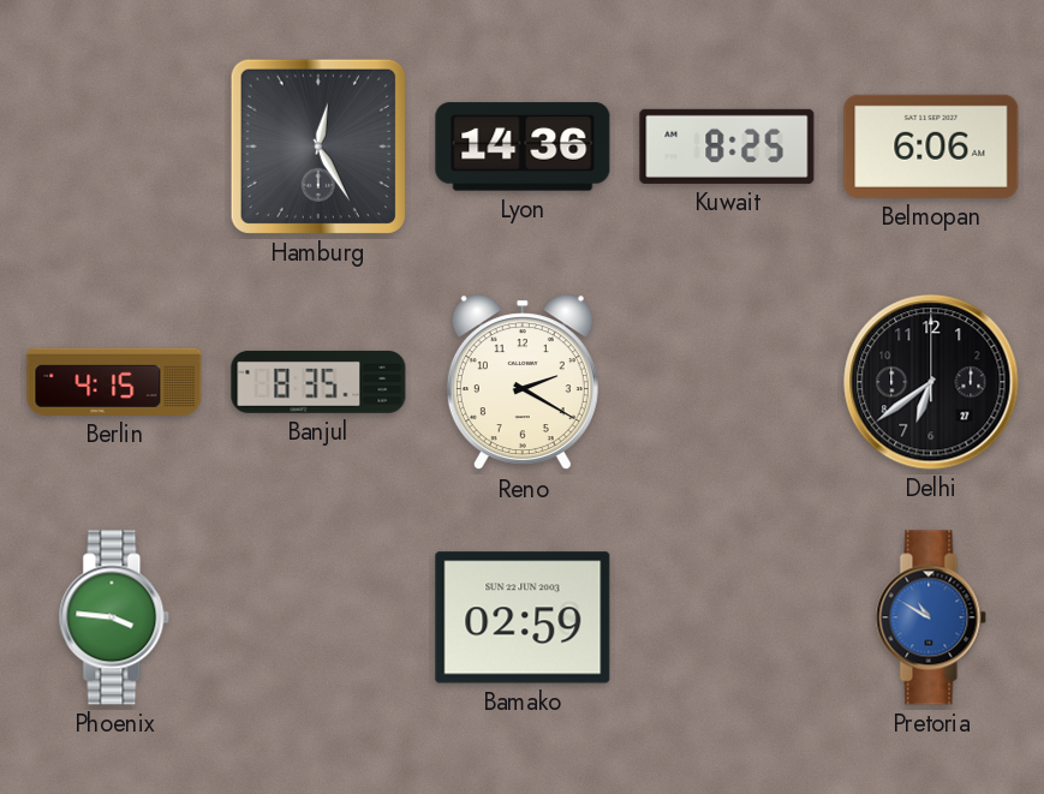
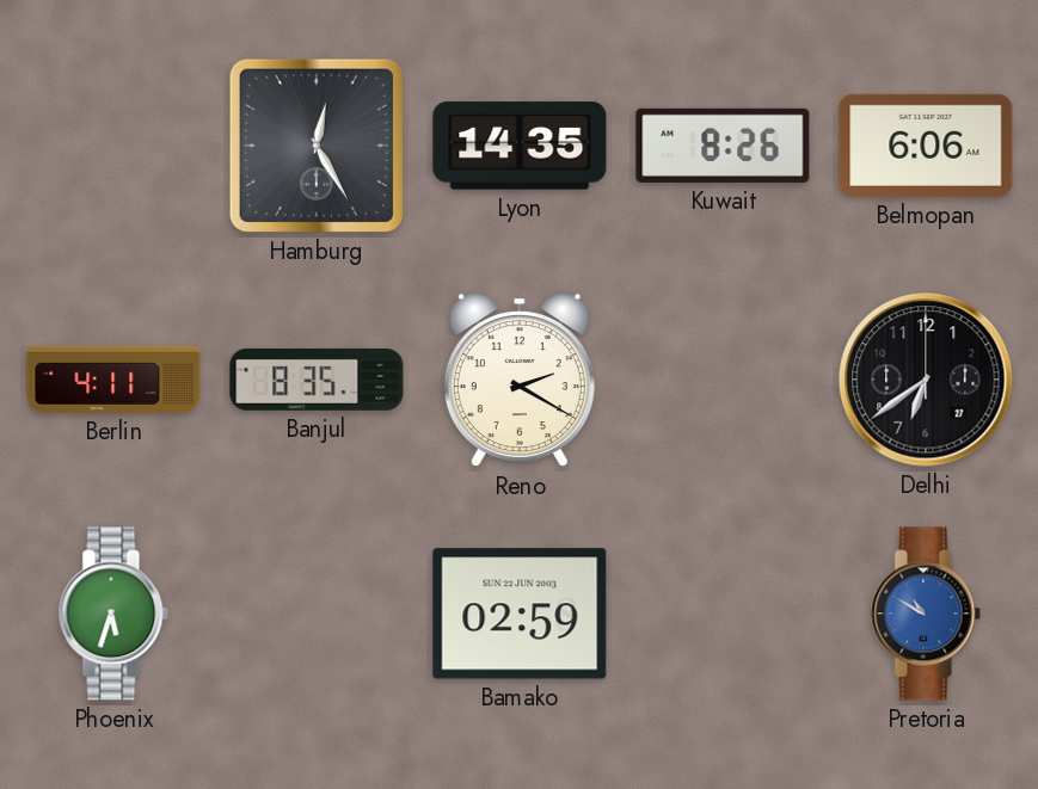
Lyon: 14:36 -> 14:35 (520, 146)
Kuwait: 8:25 -> 8:26 (723, 146)
Berlin: 4:15 -> 4:11 (113, 380)
Phoenix: 3:46 -> 5:33 (113, 614)
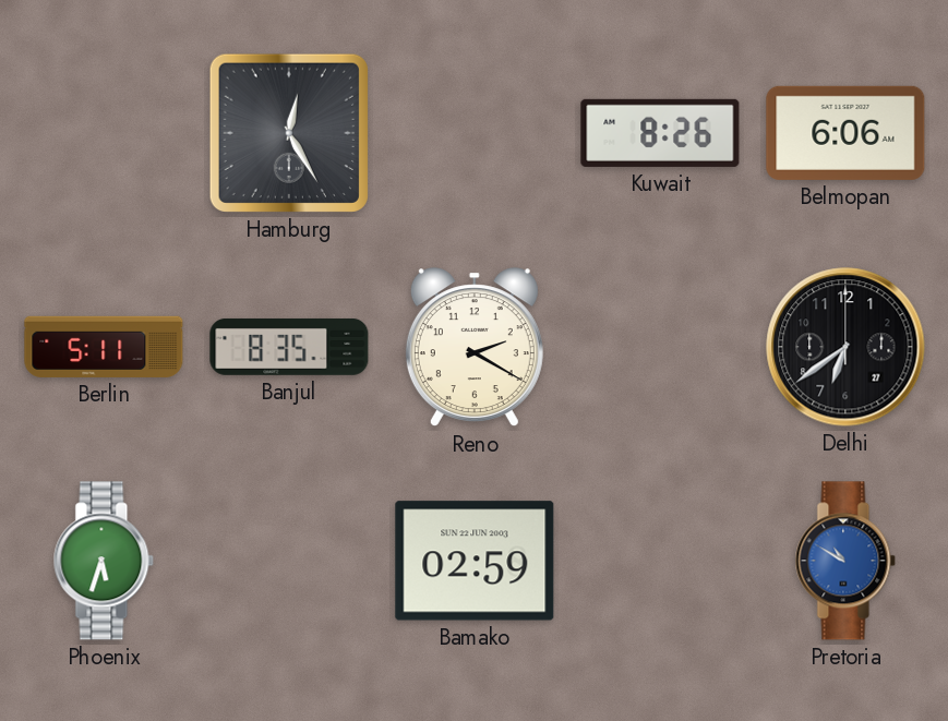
Lyon: 14:35 -> none (520, 146)
Berlin: 4:11 -> 5:11 (104, 347)
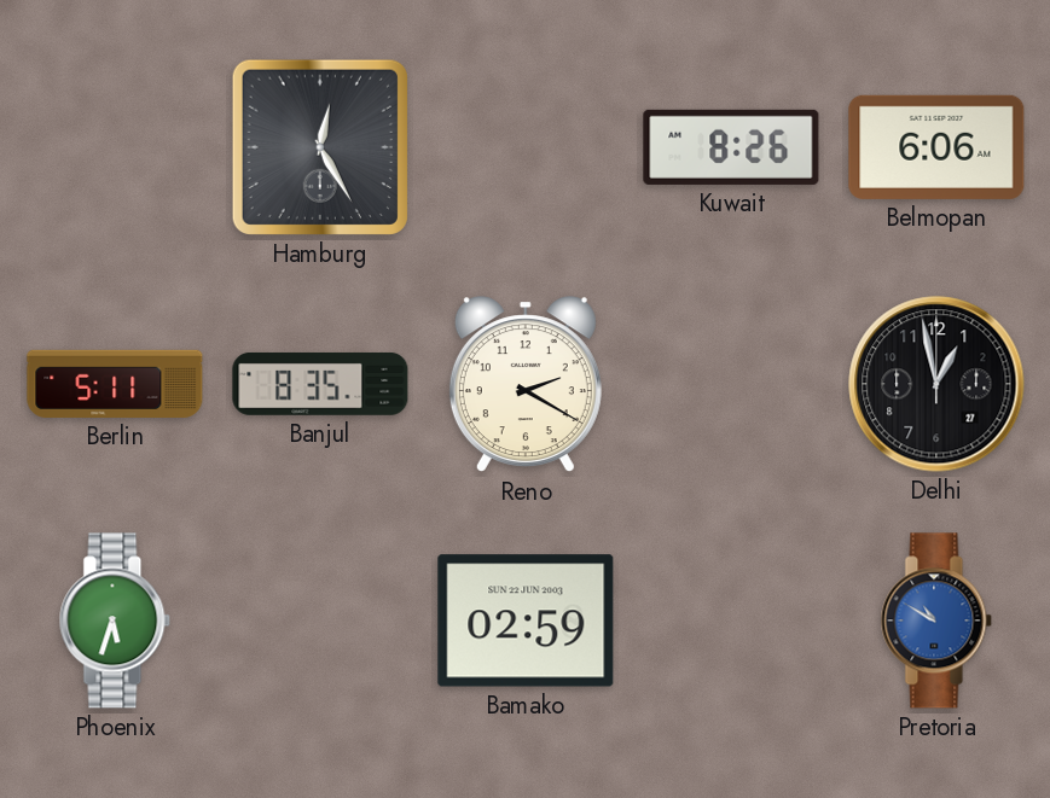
Delhi: 6:39 -> 12:58 (936, 384)
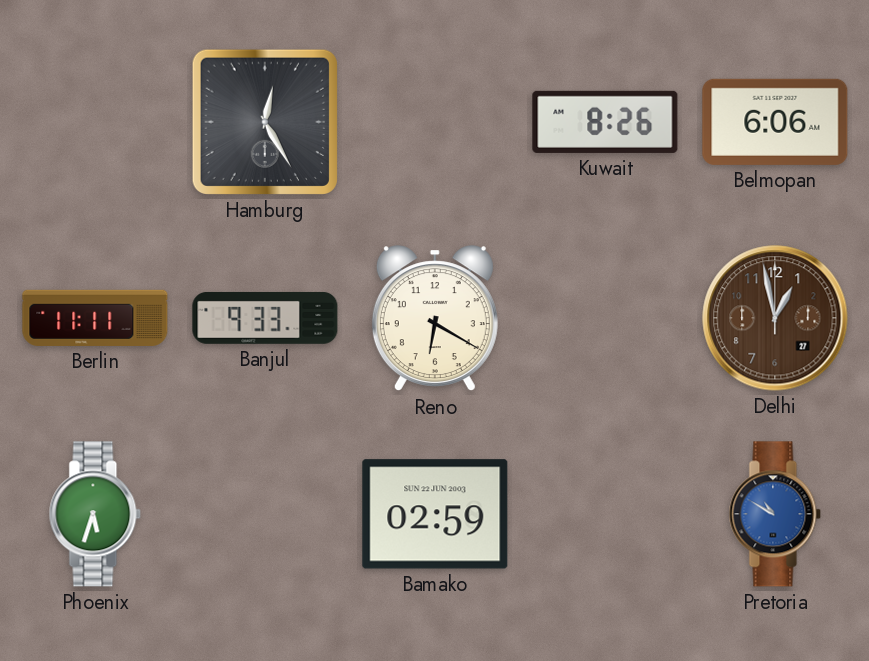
Berlin: 5:11 -> 11:11 (95, 318)
Banjul: 8:35 -> 9:33 (265, 318)
Reno: 2:20 -> 6:20 (435, 319)
Delhi dial: black -> brown (775, 318)
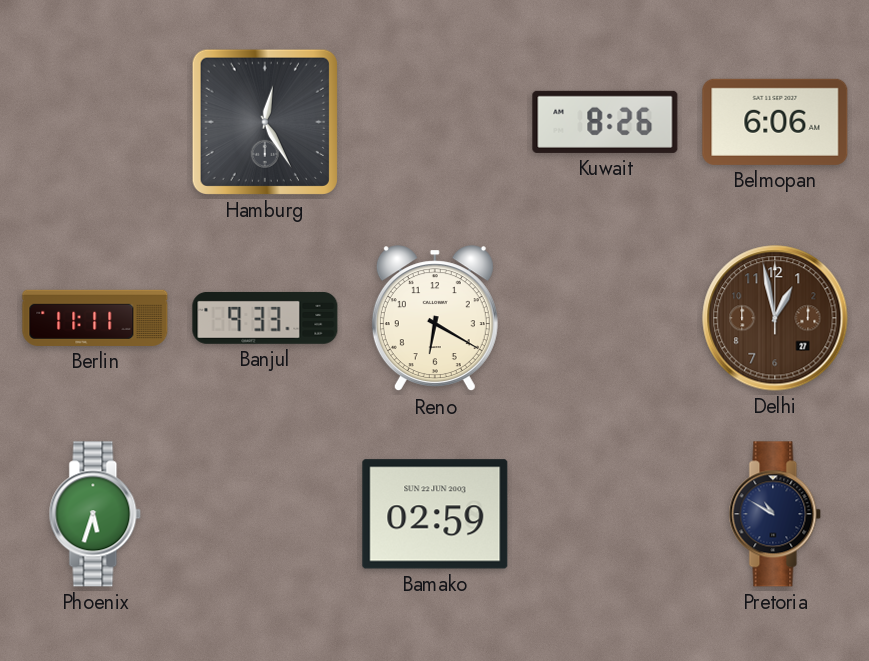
Pretoria dial: blue -> navy (775, 514)
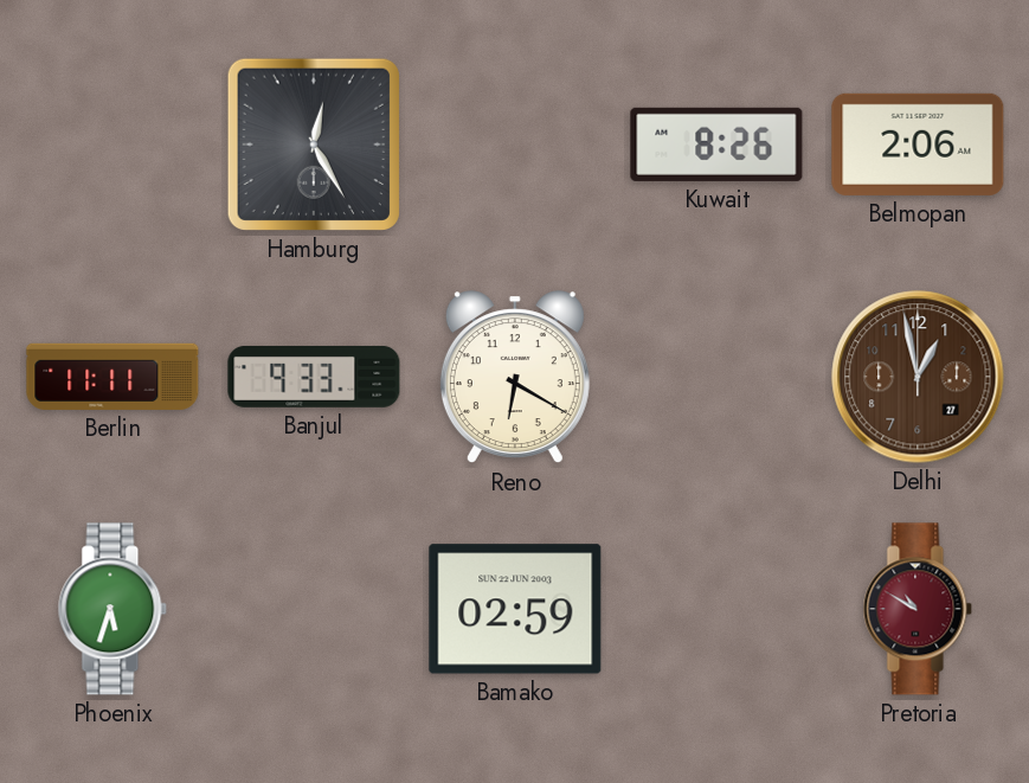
Belmopan: 6:06 -> 2:06 (918, 145)
Pretoria dial: navy -> burgundy (918, 609)
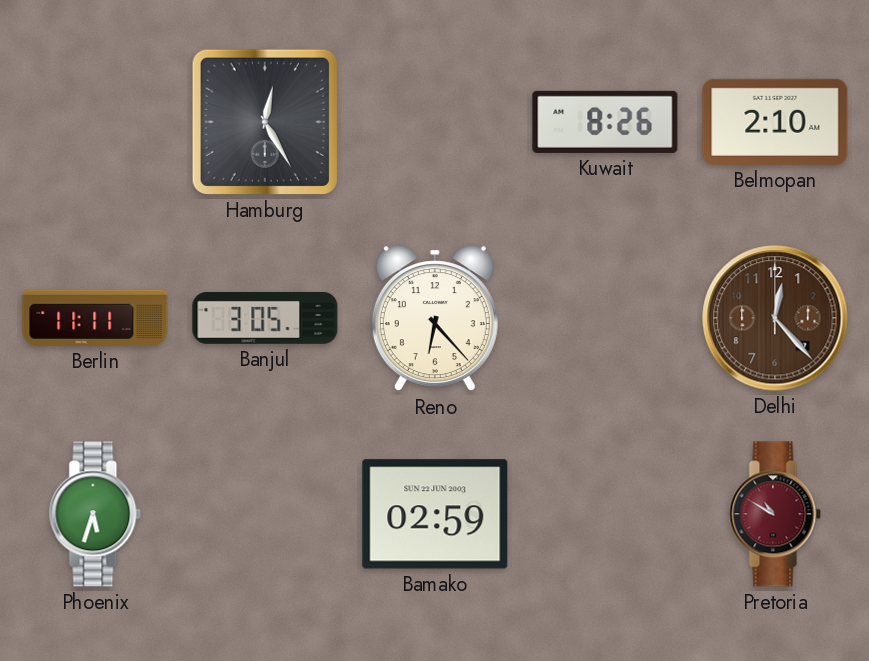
Belmopan: 2:06 -> 2:10 (775, 122)
Banjul: 9:33 -> 3:05 (265, 318)
Reno: 6:20 -> 6:23 (435, 319)
Delhi: 12:58 -> 12:23 (775, 318)
